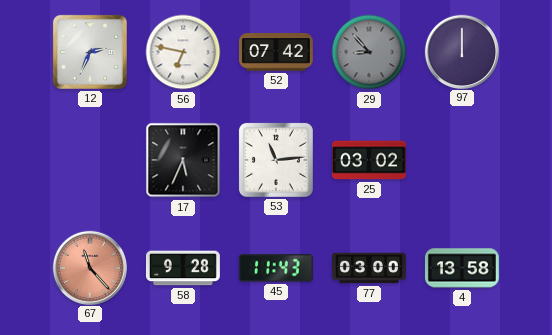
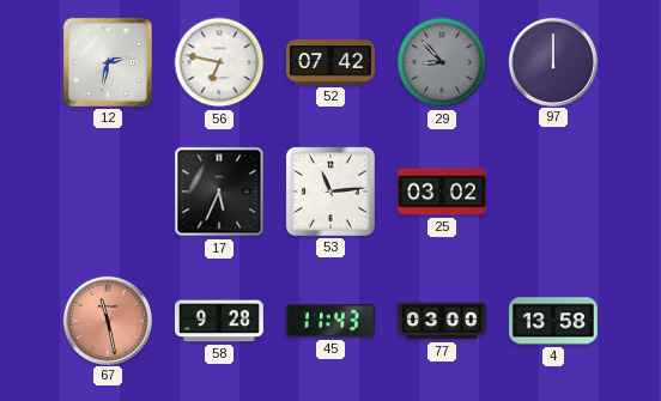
12: 2:34 -> 2:32 (108, 62)
67: 11:23 -> 11:28 (107, 320)
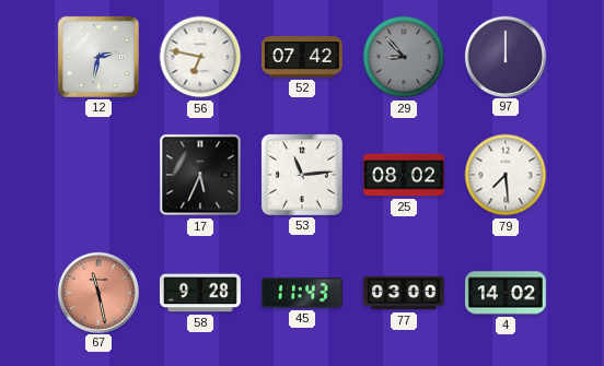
25: 03:02 -> 08:02 (404, 175)
79: none -> 7:29 (506, 175)
4: 13:58 -> 14:02 (506, 293)
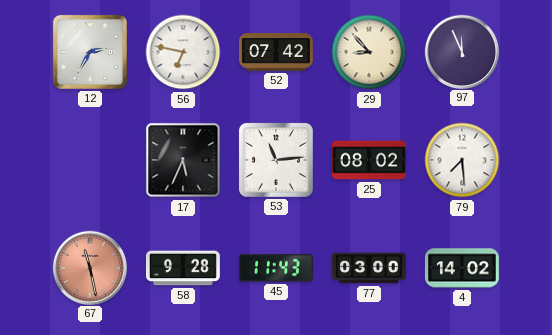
12: 2:32 -> 2:35 (90, 52)
29 dial: grey -> cream (369, 52)
97: 12:00 -> 11:56 (461, 51)
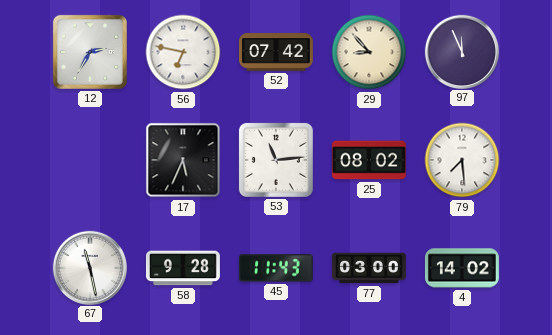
67 dial: salmon -> white (89, 267)
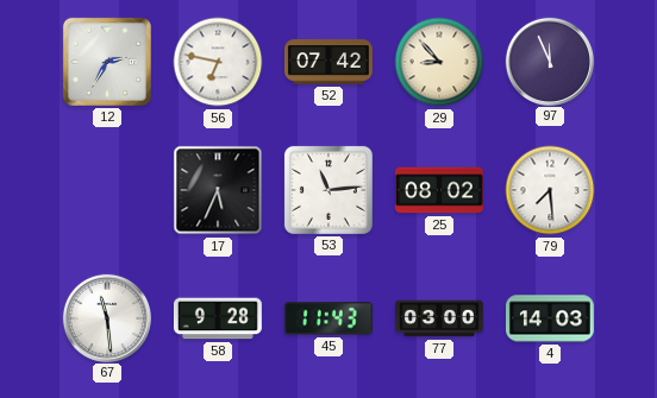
67: 11:28 -> 11:29 (106, 317)
4: 14:02 -> 14:03 (550, 318)
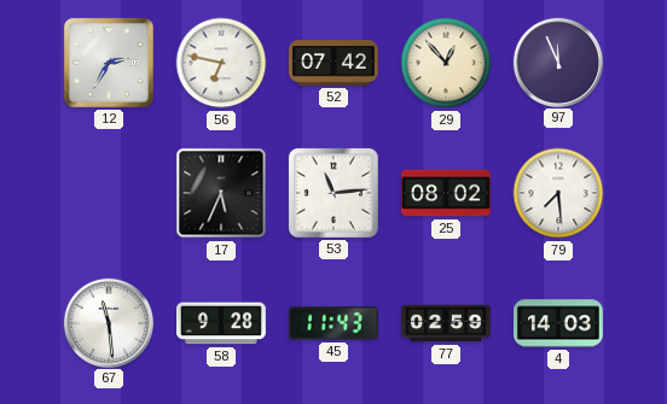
29: 8:53 -> 12:53 (446, 63)
77: 03:00 -> 02:59 (446, 323)
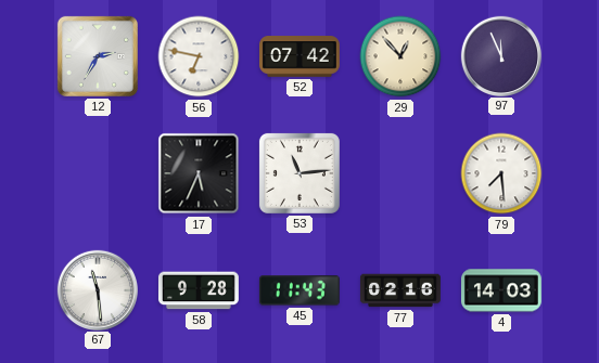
25: 08:02 -> none (446, 193)
77: 02:59 -> 02:16 (400, 290)
